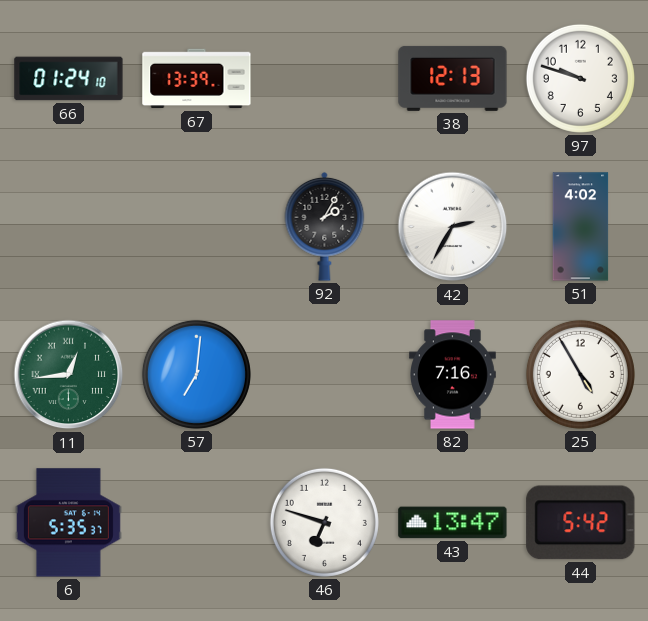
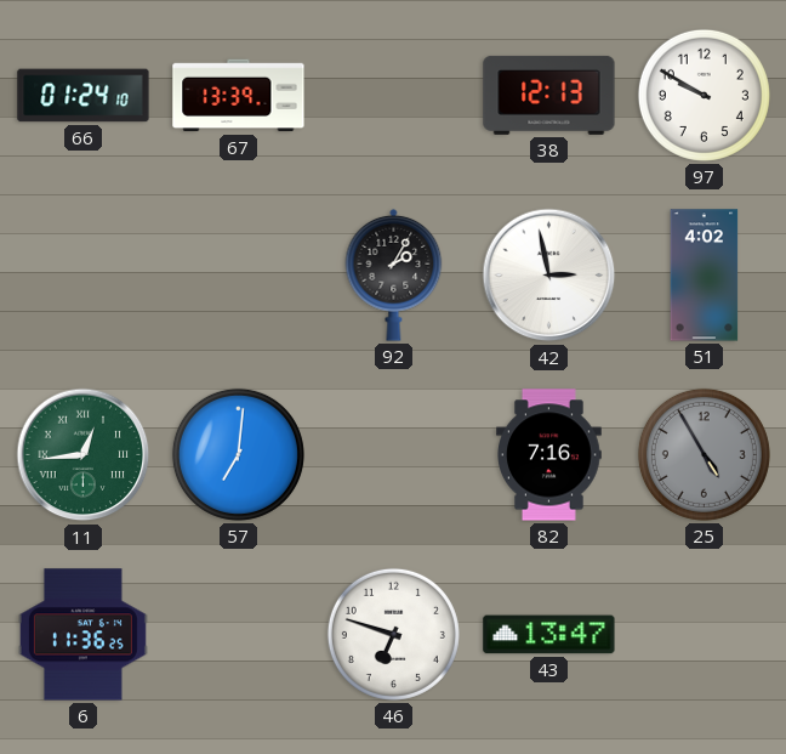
97: 9:48 -> 9:50 (704, 95)
42: 2:35 -> 2:58 (549, 276)
25 dial: white -> grey (704, 454)
6: 5:35 -> 11:36 (82, 635)
44: 5:42 -> none (581, 523)
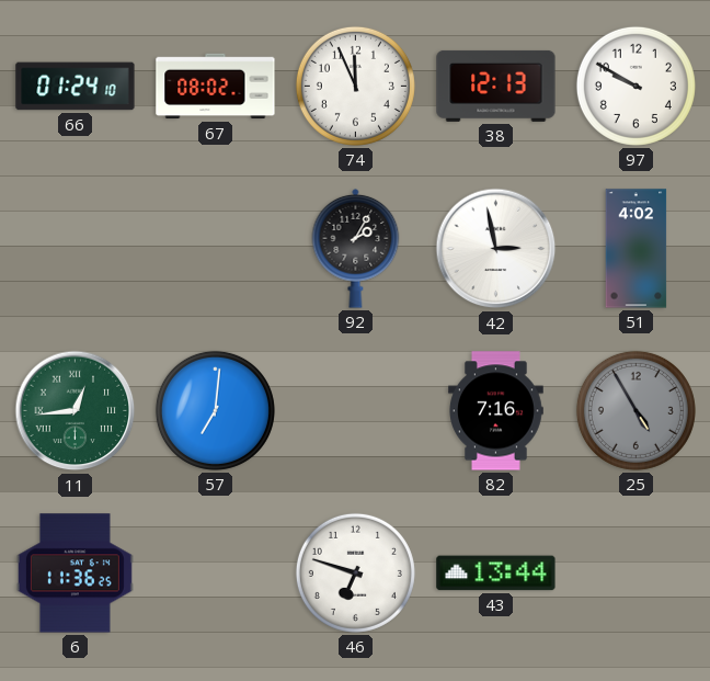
67: 13:39 -> 08:02 (216, 87)
74: none -> 11:56 (355, 86)
43: 13:47 -> 13:44 (496, 574)
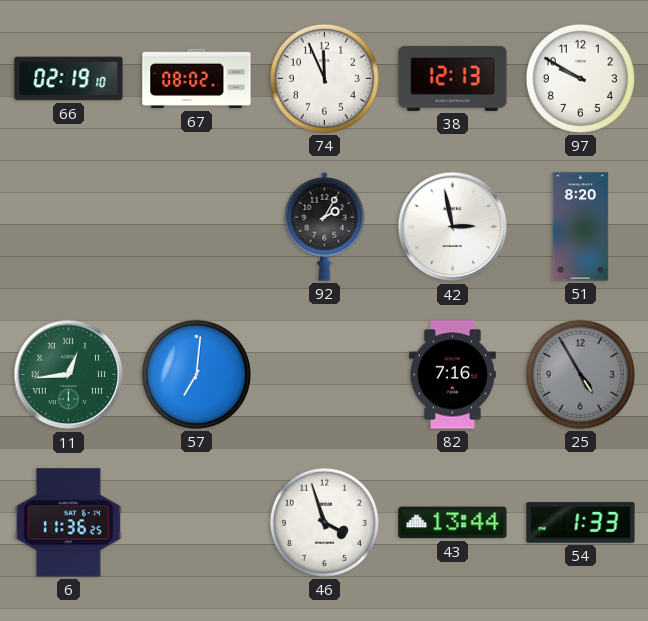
66: 01:24 -> 02:19 (69, 79)
51: 4:02 -> 8:20 (581, 227)
46: 6:48 -> 3:57 (324, 522)
54: none -> 1:33 (581, 523)
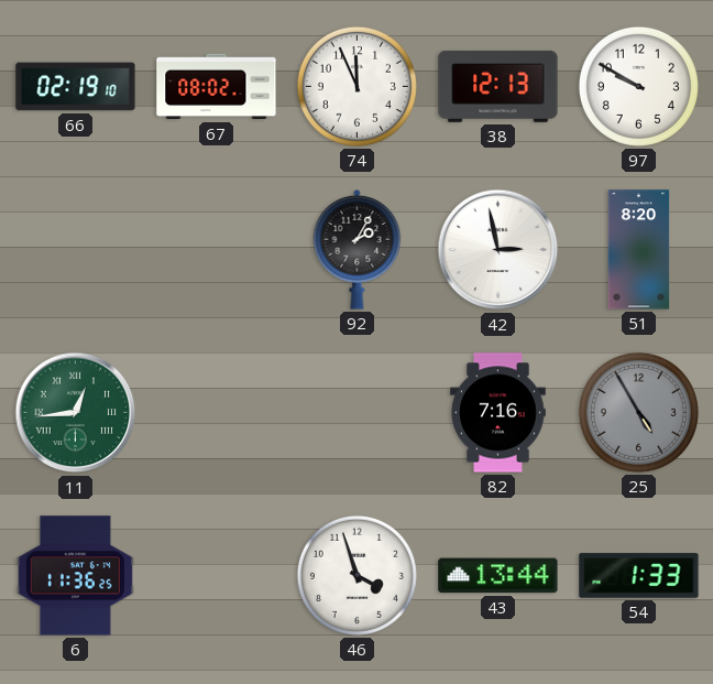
57: 7:01 -> none (196, 374)
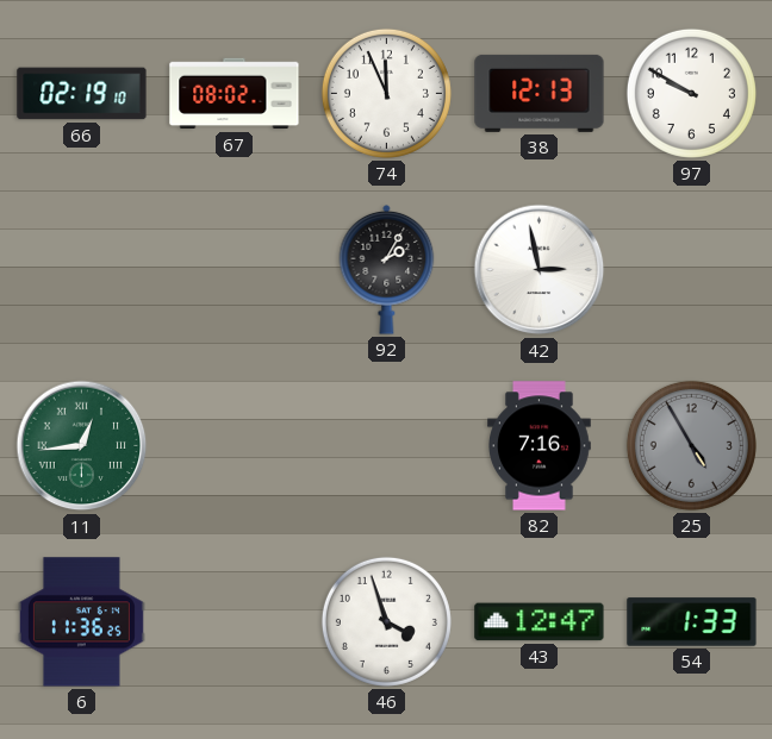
51: 8:20 -> none (639, 250)
43: 13:44 -> 12:47 (540, 622)
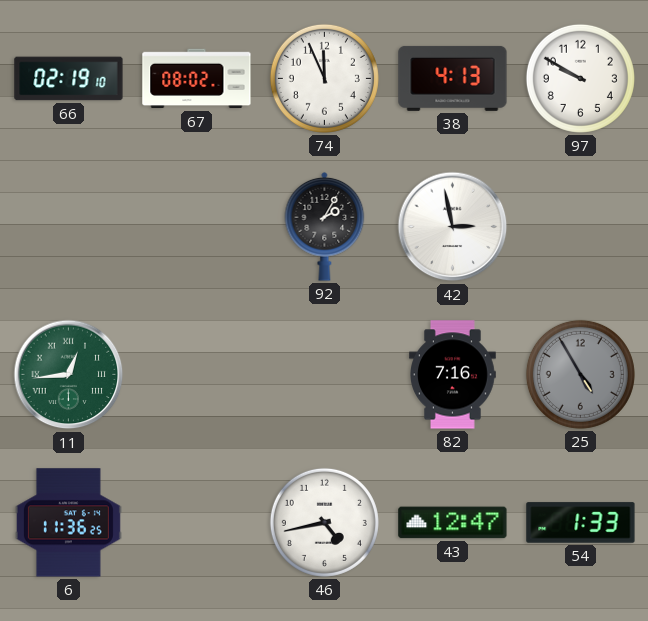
38: 12:13 -> 4:13 (453, 78)
46: 3:57 -> 4:43 (324, 522)
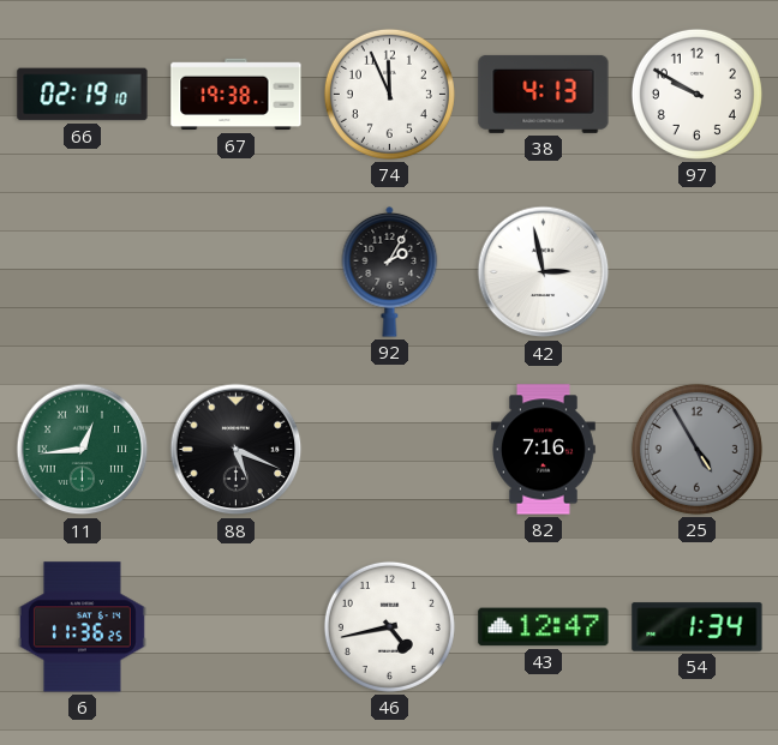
67: 08:02 -> 19:38 (237, 95)
88: none -> 5:19 (237, 450)
54: 1:33 -> 1:34 (698, 627)
